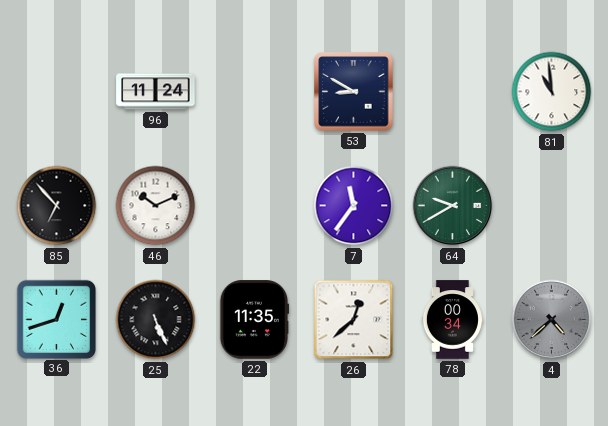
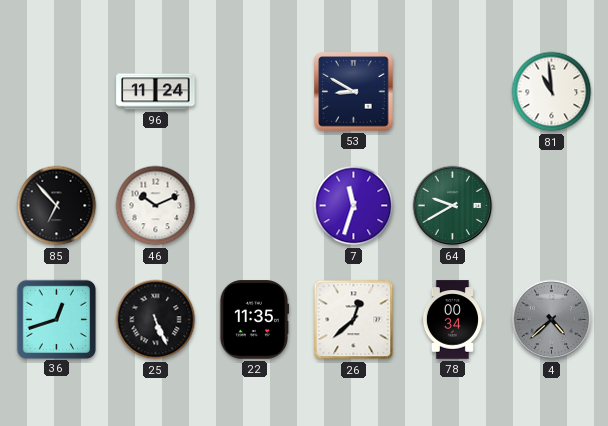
7: 11:36 -> 11:33 (354, 206)
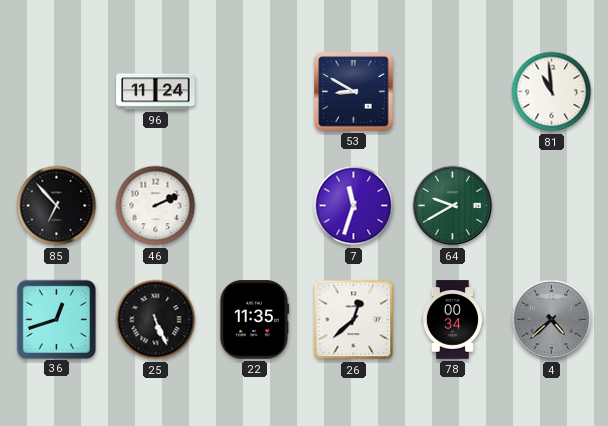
46: 10:11 -> 2:11 (156, 206)
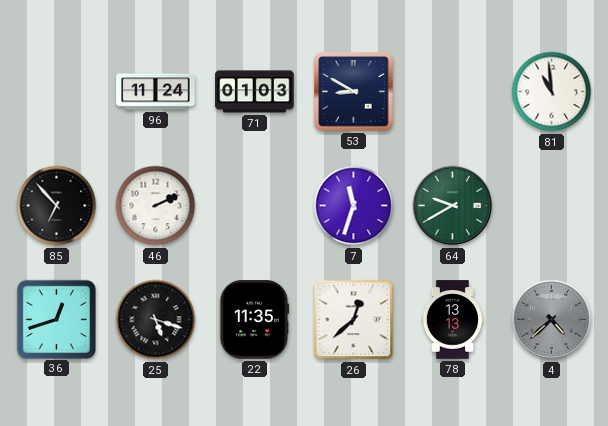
71: none -> 01:03 (255, 92)
25: 5:26 -> 5:18 (156, 320)
78: 00:34 -> 13:13 (452, 320)
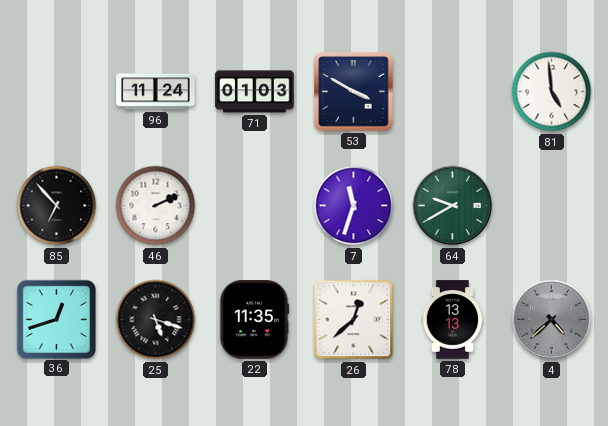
53: 8:50 -> 3:50 (354, 92)
81: 10:59 -> 4:59 (552, 92)
